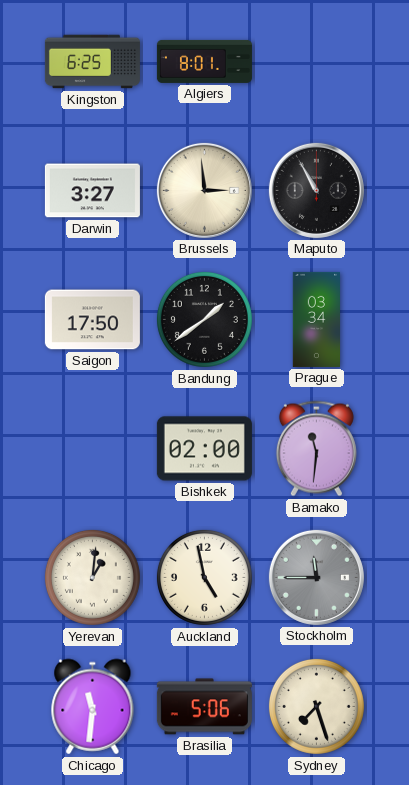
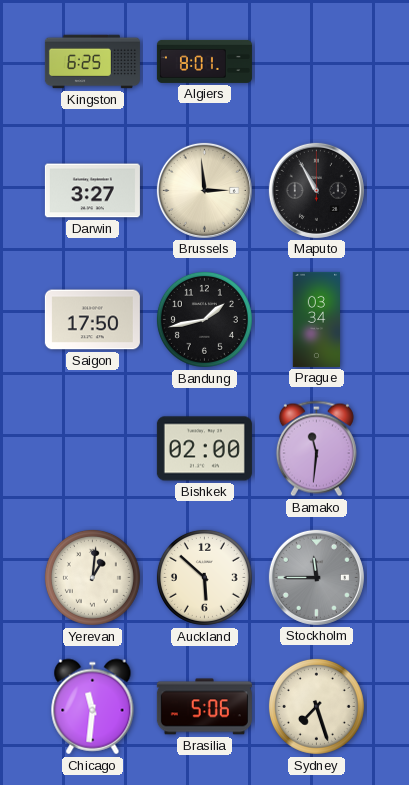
Bandung: 1:39 -> 1:43 (204, 319)
Auckland: 4:58 -> 5:52 (204, 577)
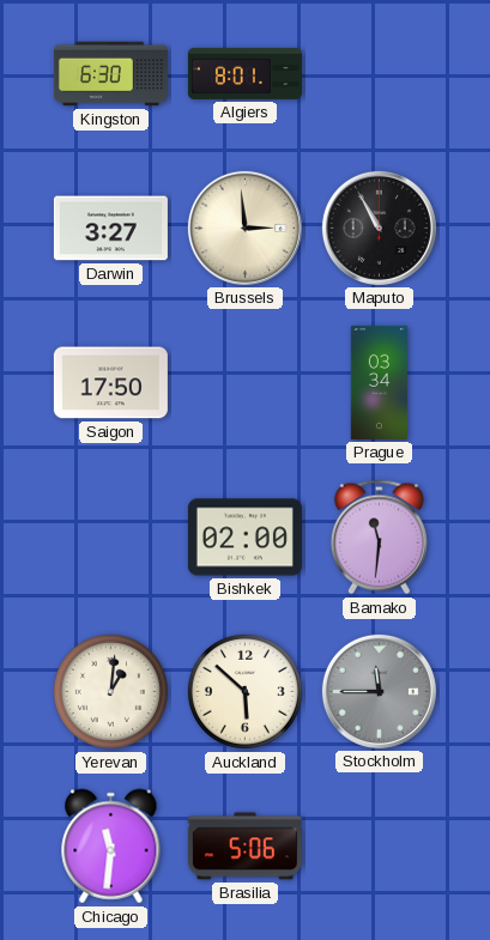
Kingston: 6:25 -> 6:30 (110, 74)
Bandung: 1:43 -> none (204, 319)
Sydney: 7:27 -> none (316, 706)
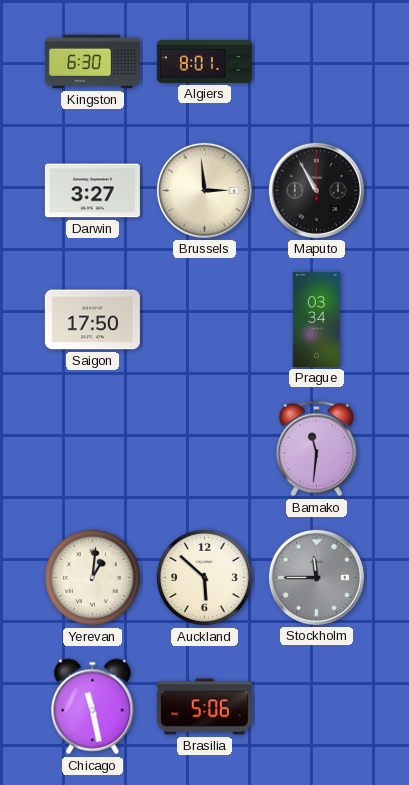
Bishkek: 02:00 -> none (244, 538)
Chicago: 11:31 -> 11:28 (93, 707)
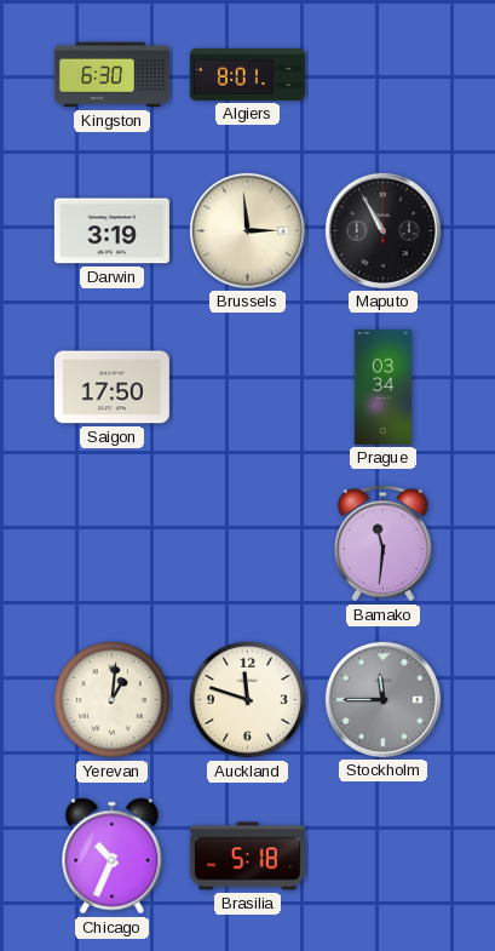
Darwin: 3:27 -> 3:19 (111, 231)
Auckland: 5:52 -> 11:48 (247, 699)
Chicago: 11:28 -> 10:34 (113, 857)
Brasilia: 5:06 -> 5:18 (247, 857)
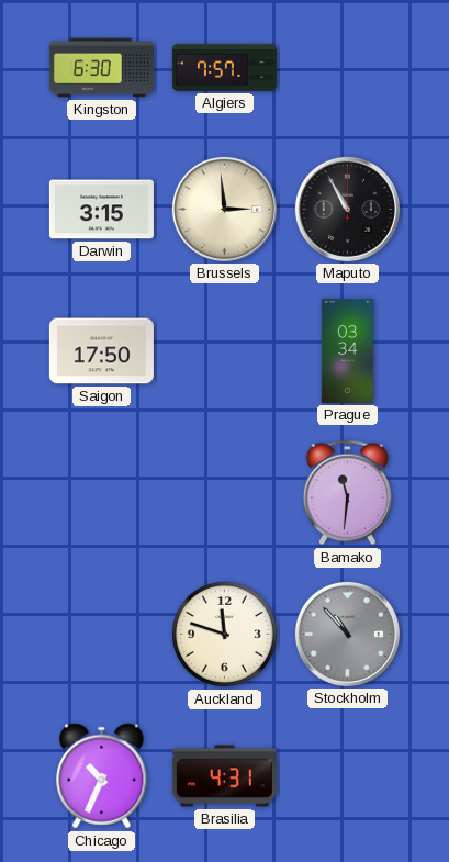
Algiers: 8:01 -> 7:57 (224, 67)
Darwin: 3:19 -> 3:15 (101, 210)
Yerevan: 1:01 -> none (111, 699)
Stockholm: 11:45 -> 10:53 (347, 634)
Brasilia: 5:18 -> 4:31 (224, 776)
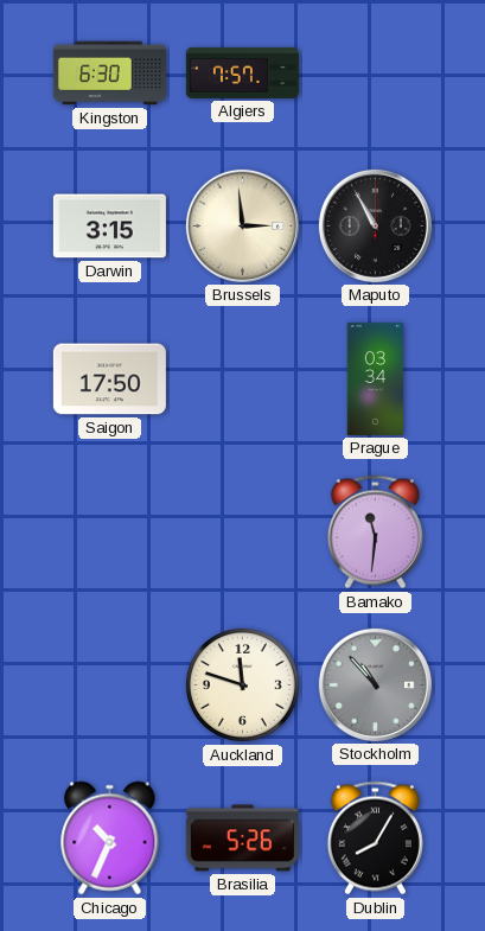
Brasilia: 4:31 -> 5:26 (242, 838)
Dublin: none -> 8:05 (375, 838)
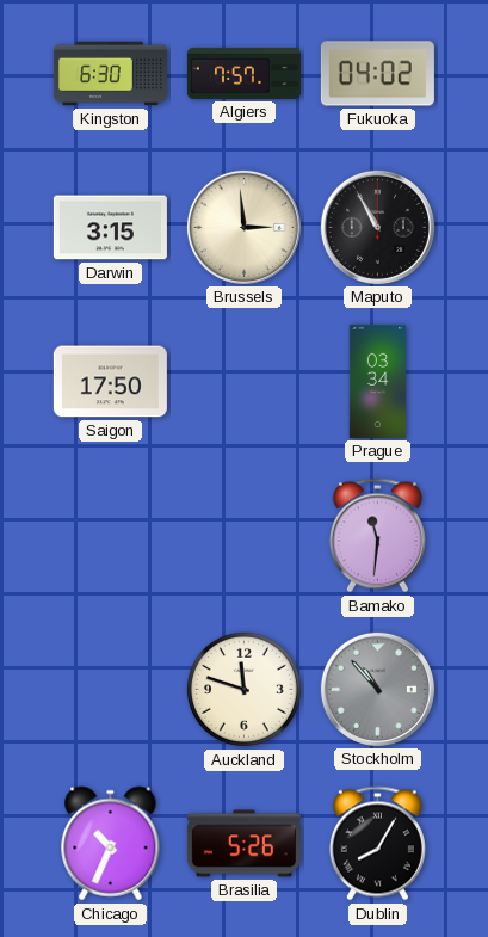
Fukuoka: none -> 04:02 (377, 74)
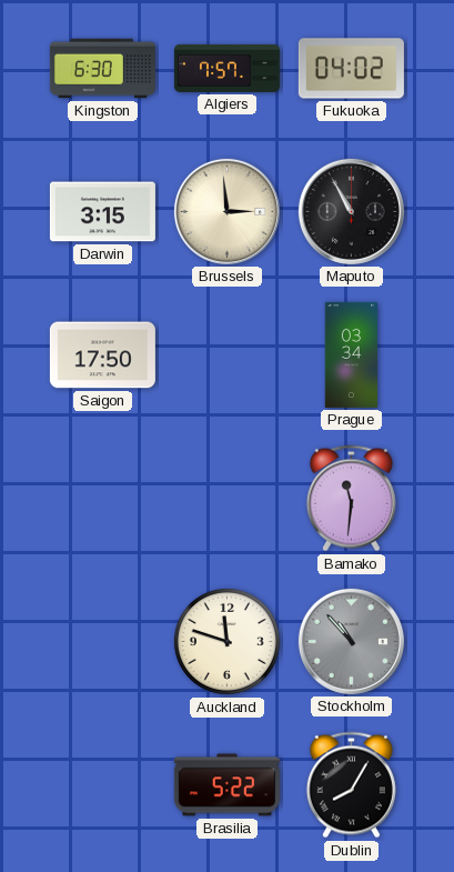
Chicago: 10:34 -> none (111, 844)
Brasilia: 5:26 -> 5:22 (226, 785)
